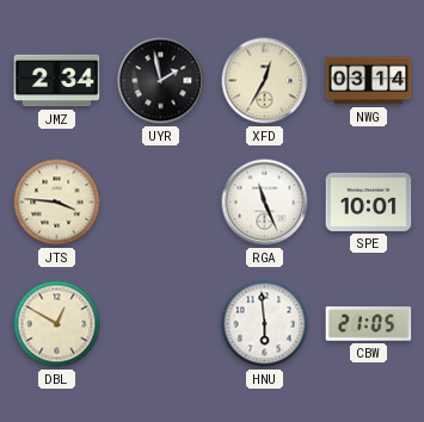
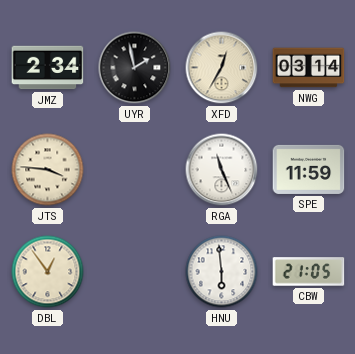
SPE: 10:01 -> 11:59 (309, 169)
DBL: 12:50 -> 12:54 (48, 272)
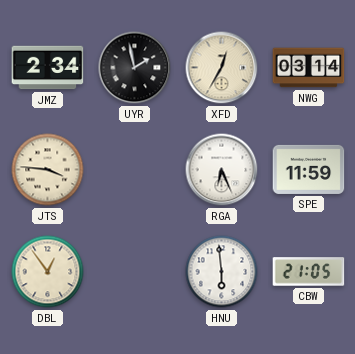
RGA: 11:26 -> 6:26 (222, 170)
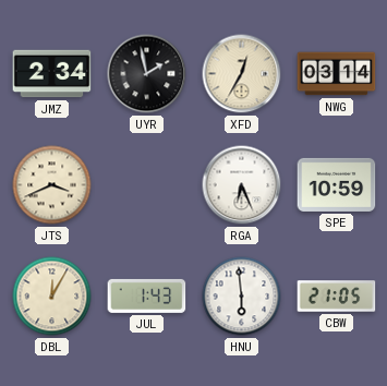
JTS: 3:46 -> 3:41 (52, 185)
SPE: 11:59 -> 10:59 (337, 184)
DBL: 12:54 -> 12:05 (52, 297)
JUL: none -> 1:43 (147, 295)
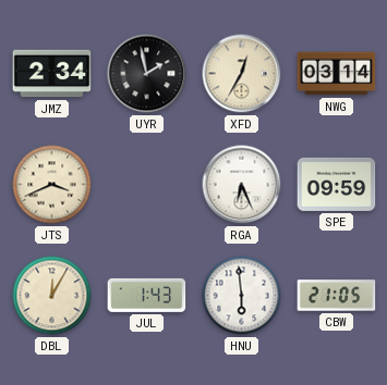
SPE: 10:59 -> 09:59 (337, 184)
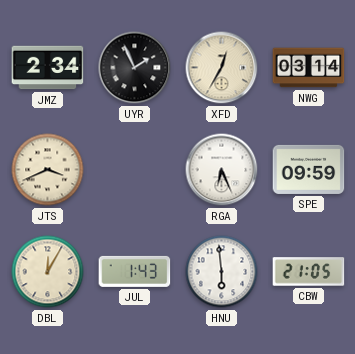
UYR: 1:58 -> 1:56 (135, 68)
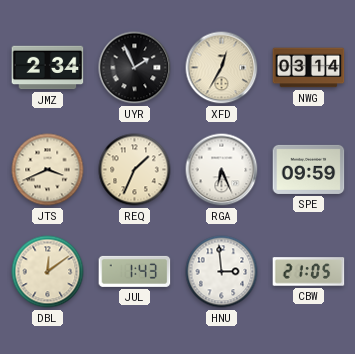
REQ: none -> 1:34 (135, 170)
DBL: 12:05 -> 12:09 (48, 272)
HNU: 5:59 -> 2:59 (222, 272)
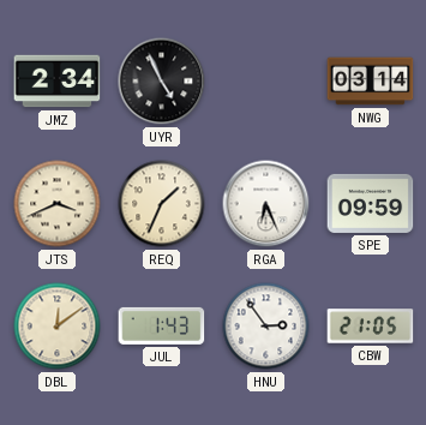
UYR: 1:56 -> 4:56 (162, 82)
XFD: 12:35 -> none (222, 68)
HNU: 2:59 -> 2:54 (266, 327)
